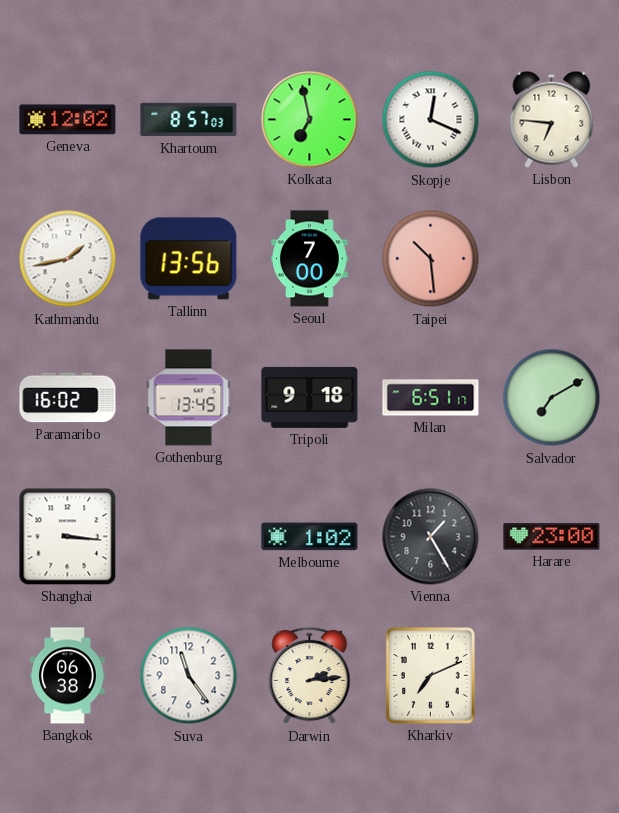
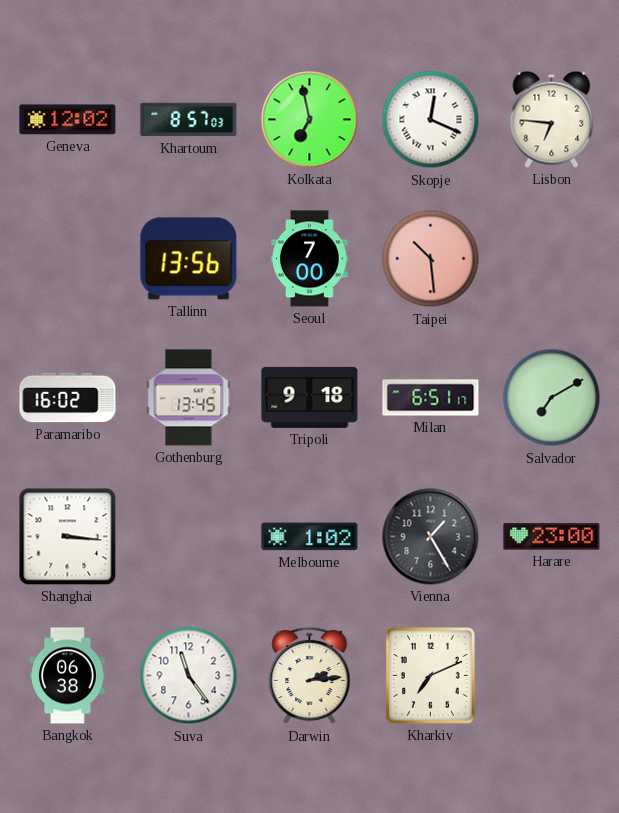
Kathmandu: 1:43 -> none (68, 259)
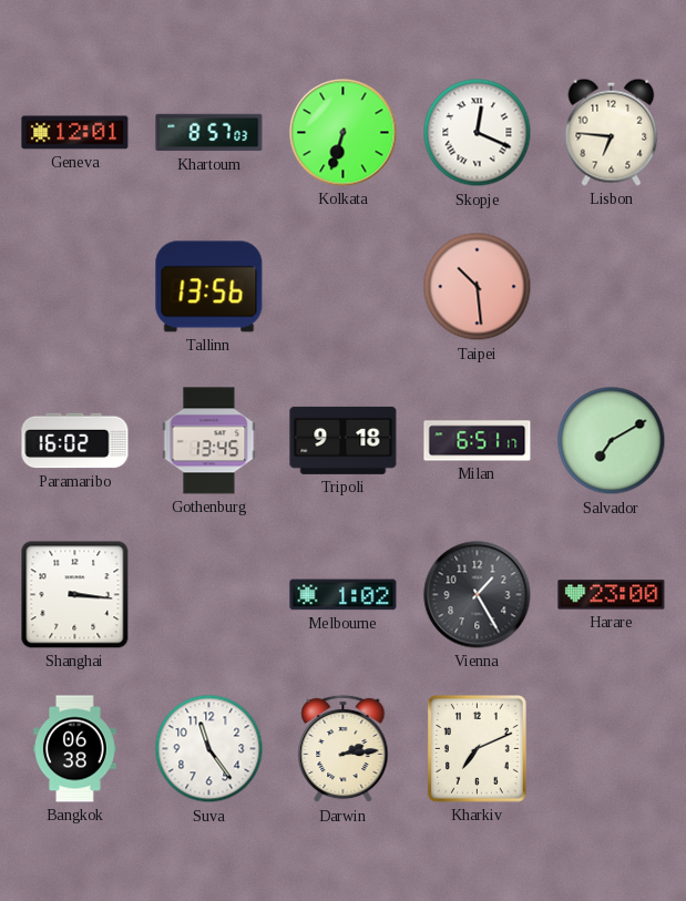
Geneva: 12:02 -> 12:01 (75, 133)
Kolkata: 6:58 -> 6:33 (344, 133)
Seoul: 7:00 -> none (310, 259)
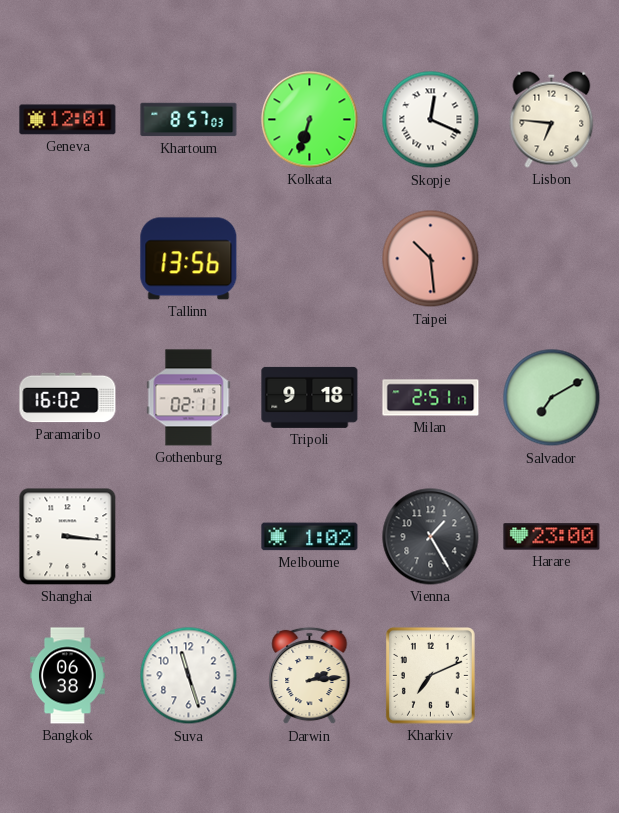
Gothenburg: 13:45 -> 02:11 (189, 398)
Milan: 6:51 -> 2:51 (431, 398)
Suva: 11:24 -> 11:27 (189, 676)
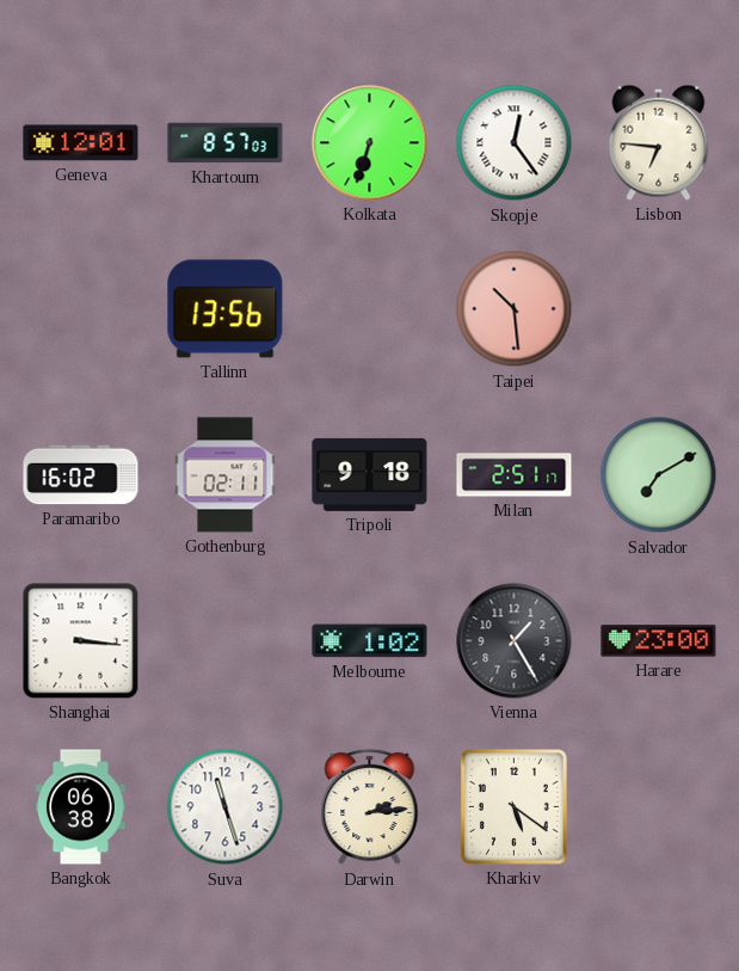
Skopje: 12:19 -> 12:24 (515, 143)
Kharkiv: 7:11 -> 5:21 (513, 807)
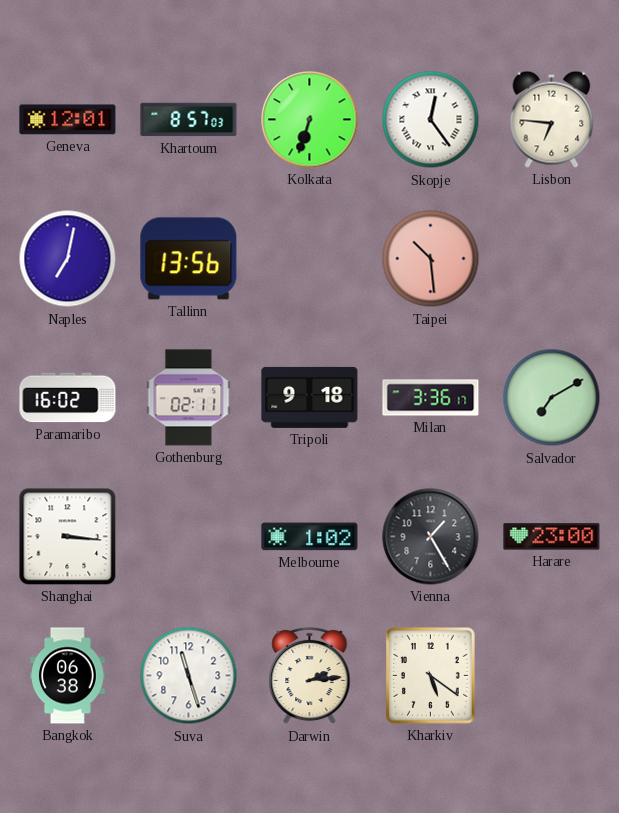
Naples: none -> 7:02 (68, 259)
Milan: 2:51 -> 3:36 (431, 398)
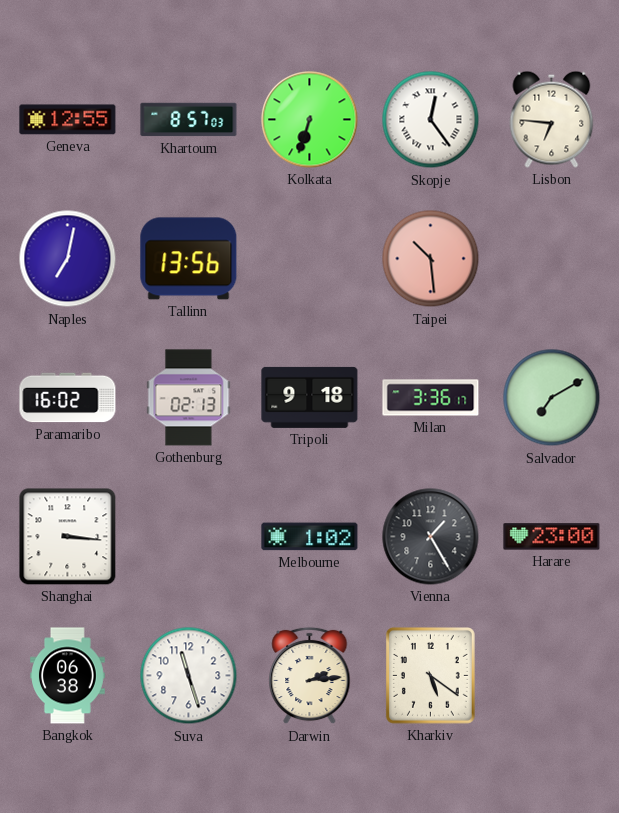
Geneva: 12:01 -> 12:55 (68, 120)
Gothenburg: 02:11 -> 02:13 (189, 398)
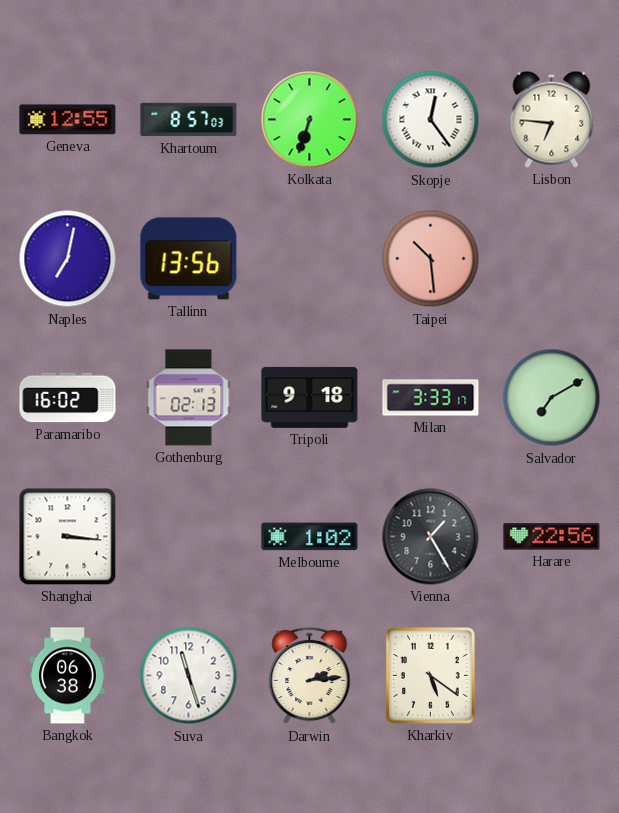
Milan: 3:36 -> 3:33 (431, 398)
Harare: 23:00 -> 22:56 (552, 537)
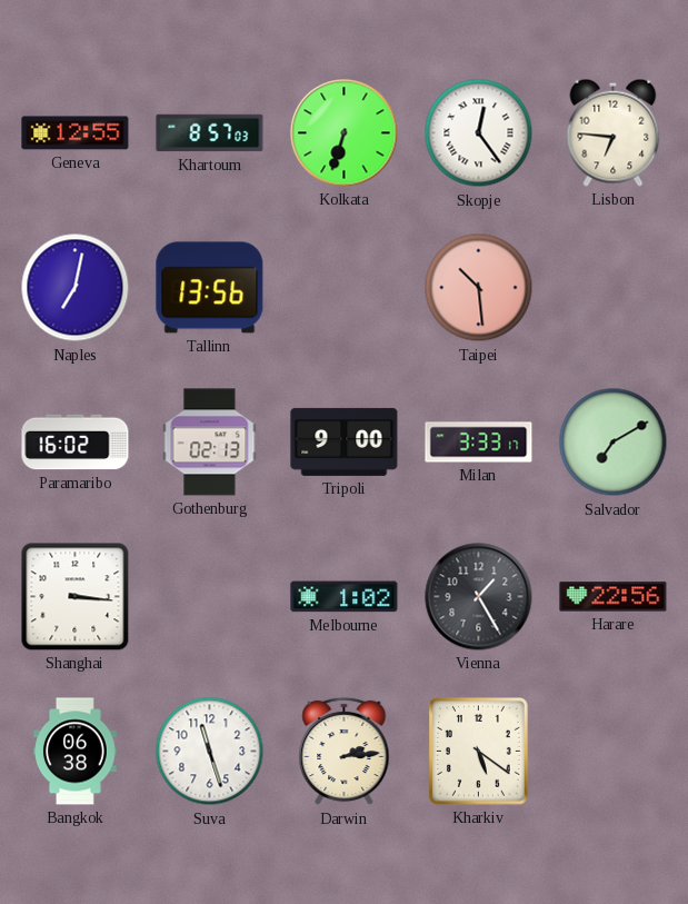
Tripoli: 9:18 -> 9:00 (345, 441)
